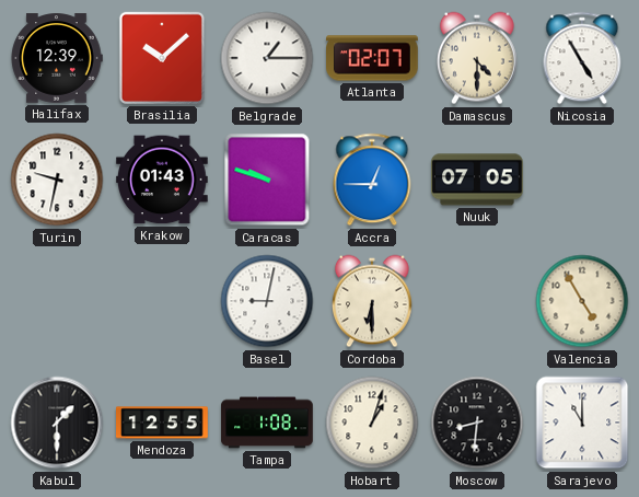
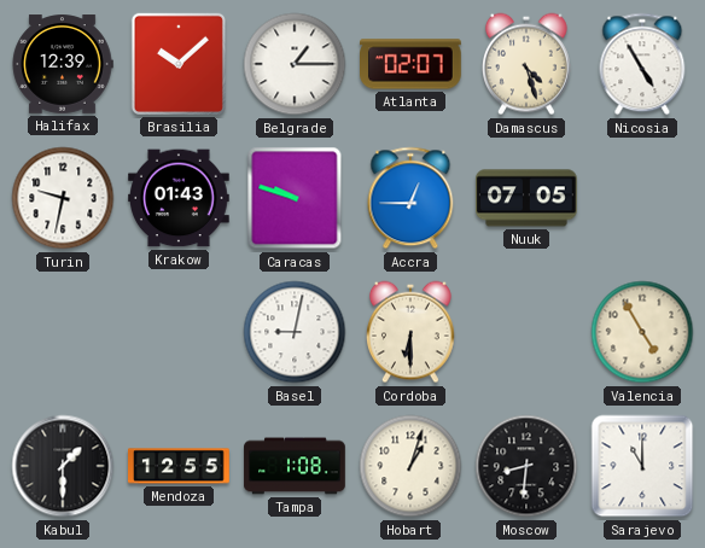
Damascus: 4:30 -> 4:27 (528, 64)
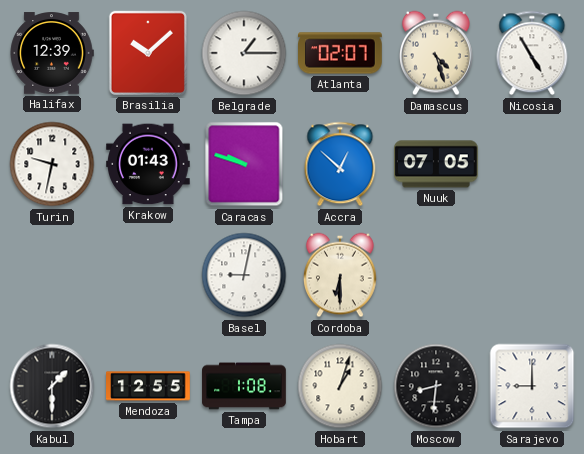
Accra: 12:45 -> 12:52 (340, 164)
Valencia: 4:55 -> none (642, 332)
Sarajevo: 11:00 -> 9:00 (532, 386)
